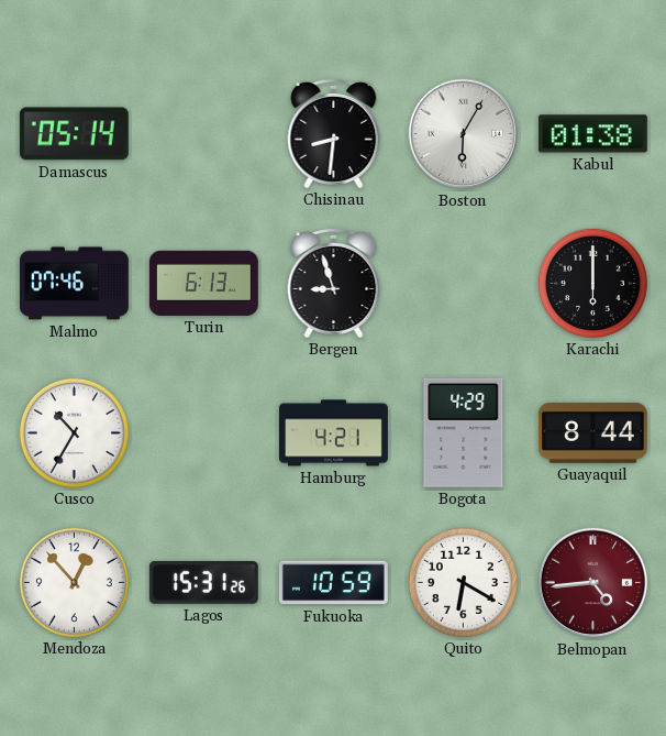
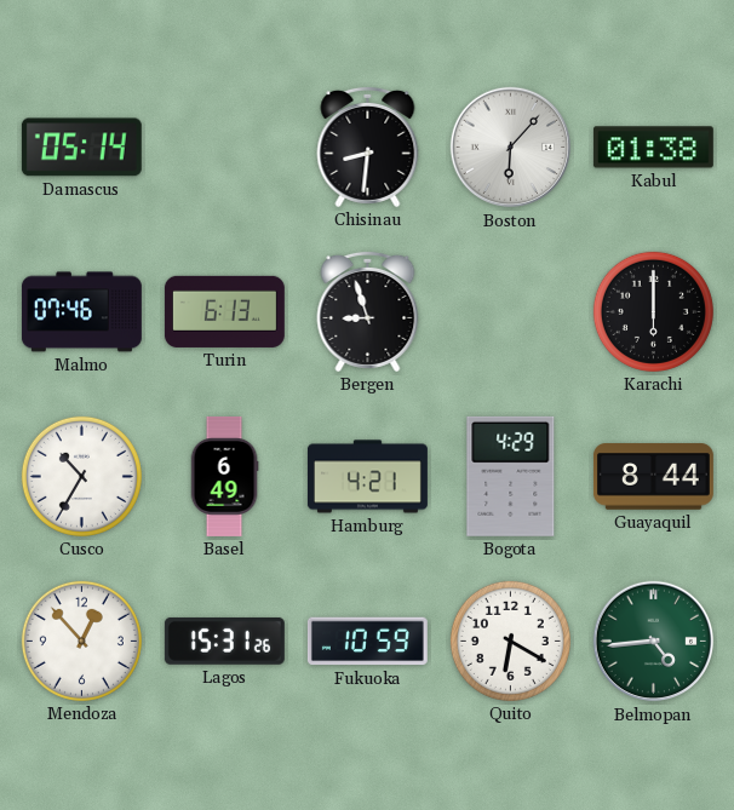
Boston: 6:05 -> 6:07 (511, 148)
Basel: none -> 6:49 (224, 476)
Belmopan dial: burgundy -> green (654, 642)
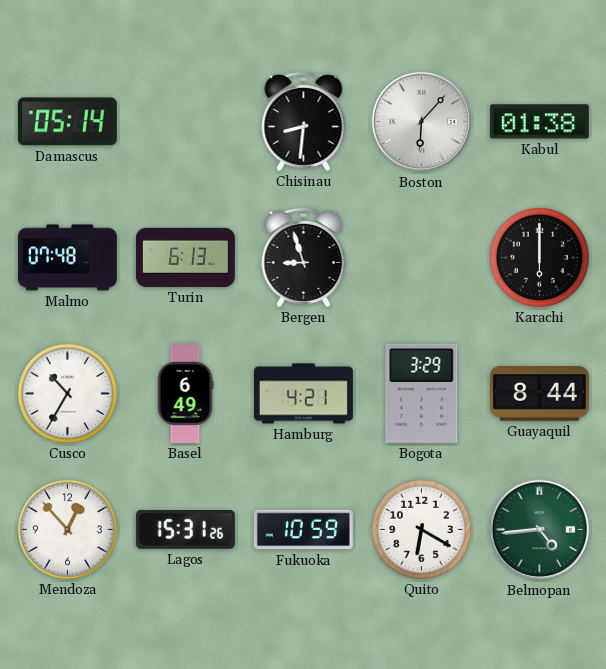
Malmo: 07:46 -> 07:48 (67, 258)
Bogota: 4:29 -> 3:29 (422, 393)
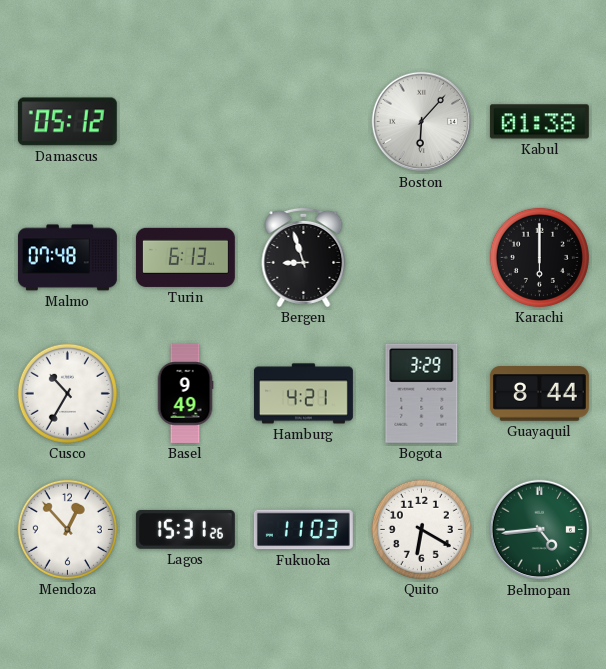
Damascus: 05:14 -> 05:12 (67, 122)
Chisinau: 8:31 -> none (304, 121)
Basel: 6:49 -> 9:49 (185, 393)
Fukuoka: 10:59 -> 11:03 (303, 530)
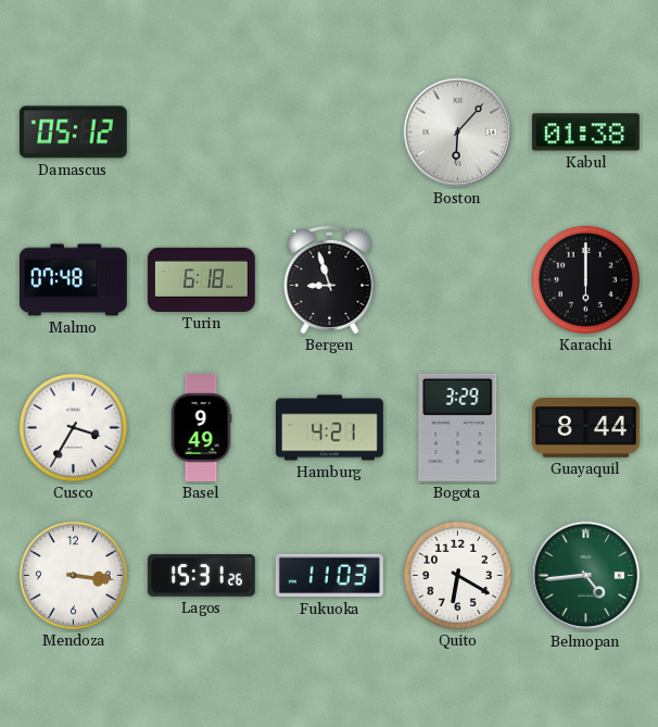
Turin: 6:13 -> 6:18 (201, 279)
Cusco: 10:35 -> 3:35 (73, 427)
Mendoza: 12:53 -> 3:16 (73, 575)
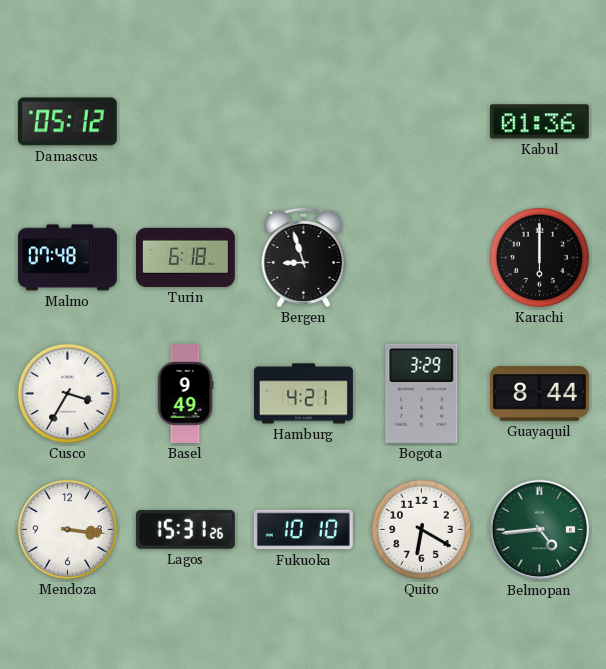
Boston: 6:07 -> none (458, 133)
Kabul: 01:38 -> 01:36 (539, 122)
Fukuoka: 11:03 -> 10:10 (303, 530)
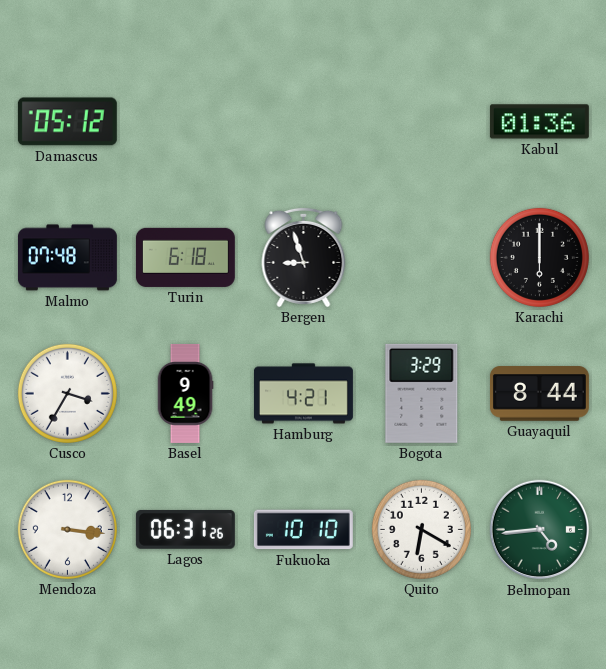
Lagos: 15:31 -> 06:31 (185, 529)
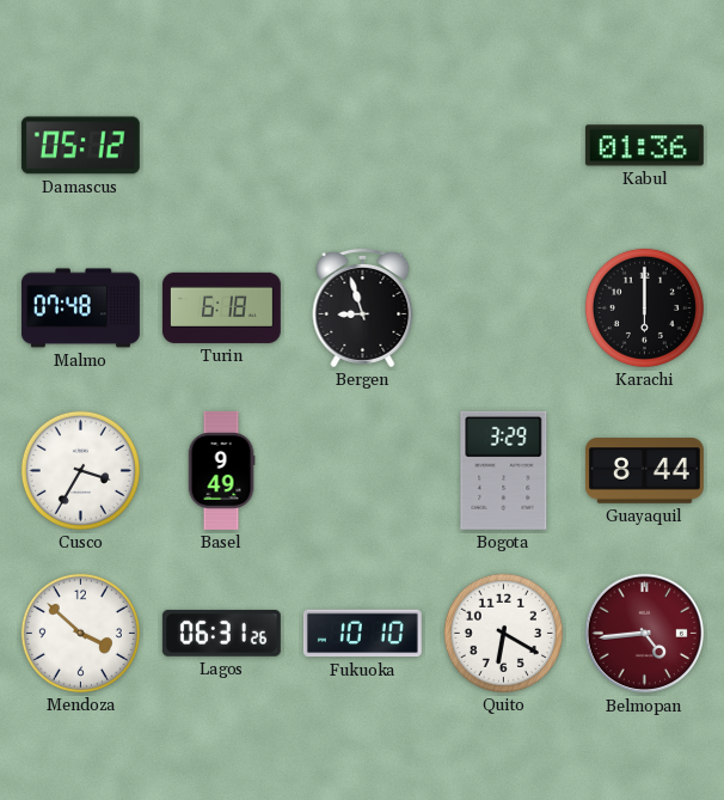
Hamburg: 4:21 -> none (303, 394)
Mendoza: 3:16 -> 3:52 (80, 633)
Belmopan dial: green -> burgundy (645, 634)
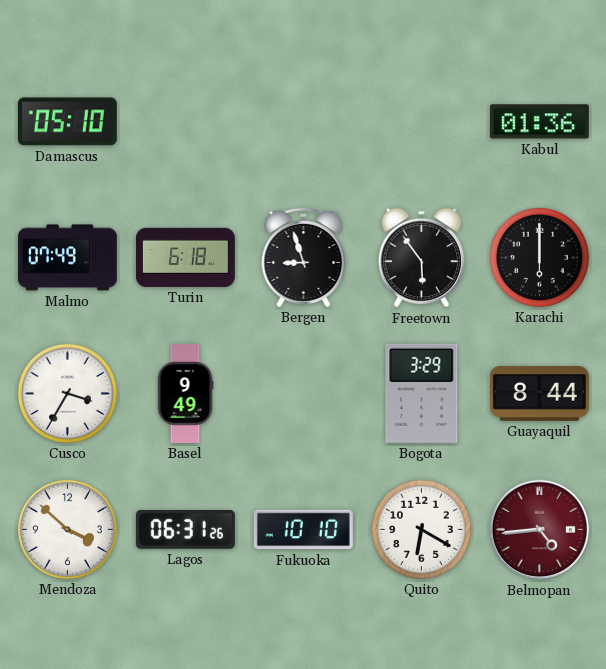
Damascus: 05:12 -> 05:10 (67, 122)
Malmo: 07:48 -> 07:49 (67, 258)
Freetown: none -> 5:54 (422, 258)
